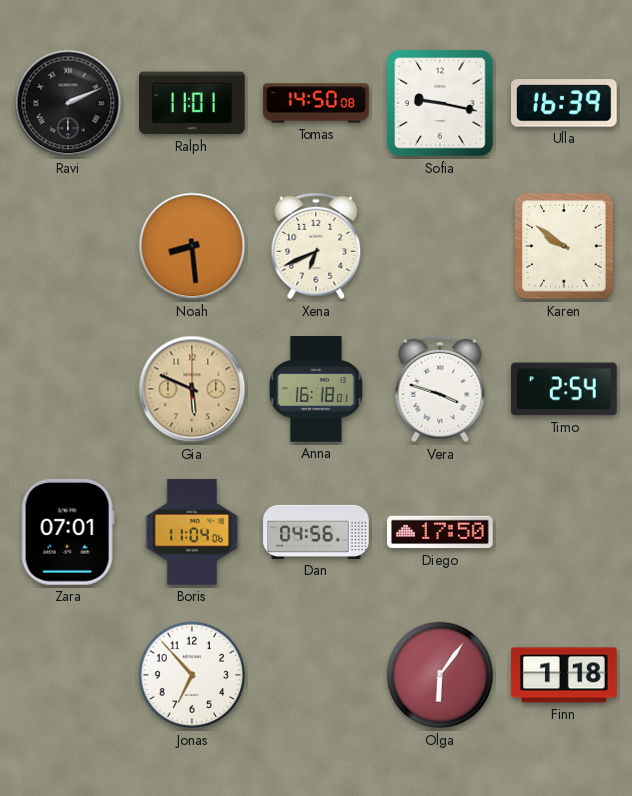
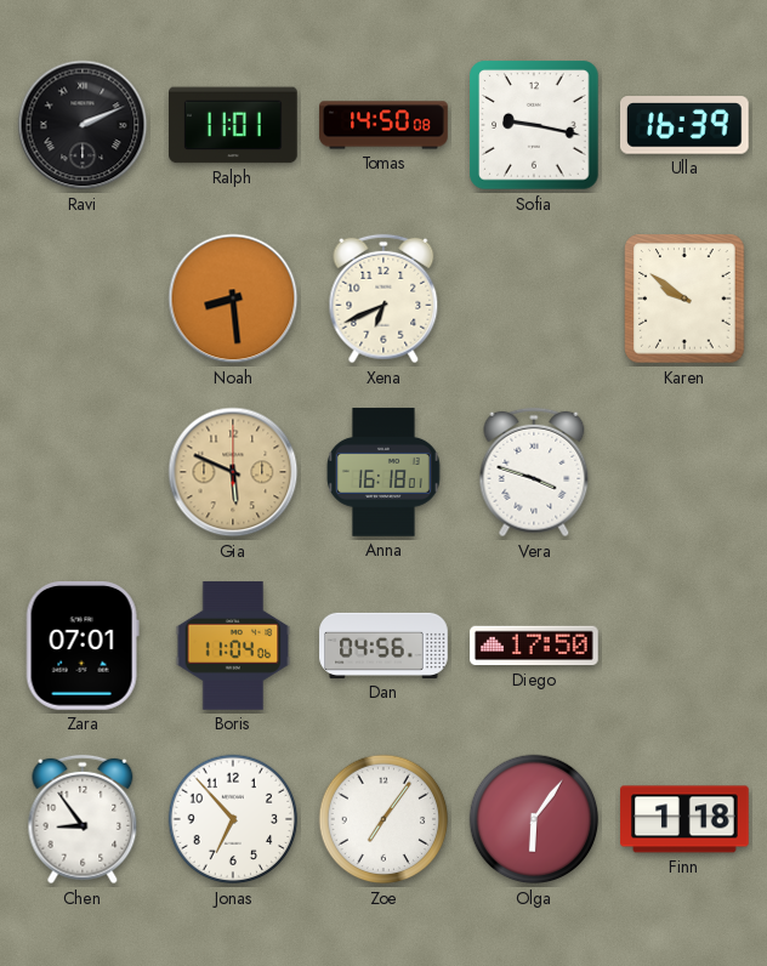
Timo: 2:54 -> none (564, 389)
Chen: none -> 8:54 (83, 819)
Zoe: none -> 7:06 (383, 819)
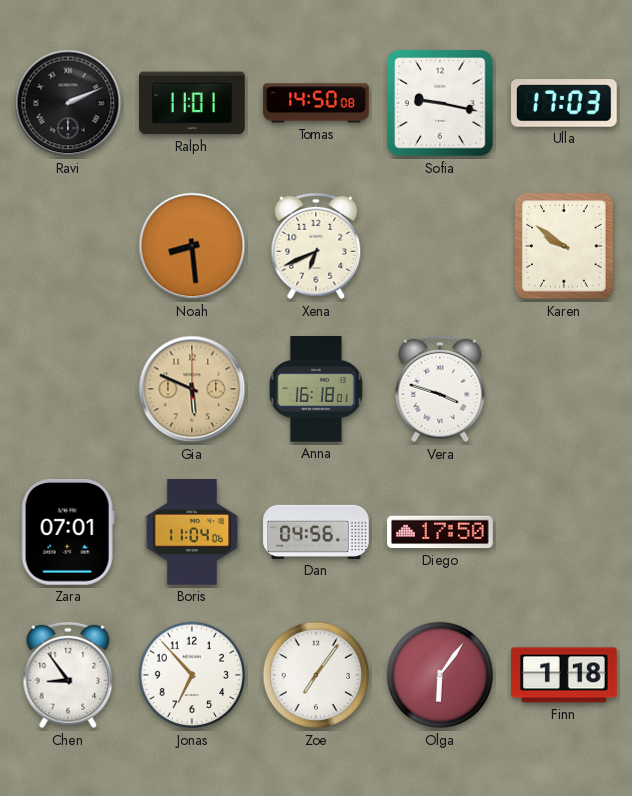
Ulla: 16:39 -> 17:03 (565, 103)
